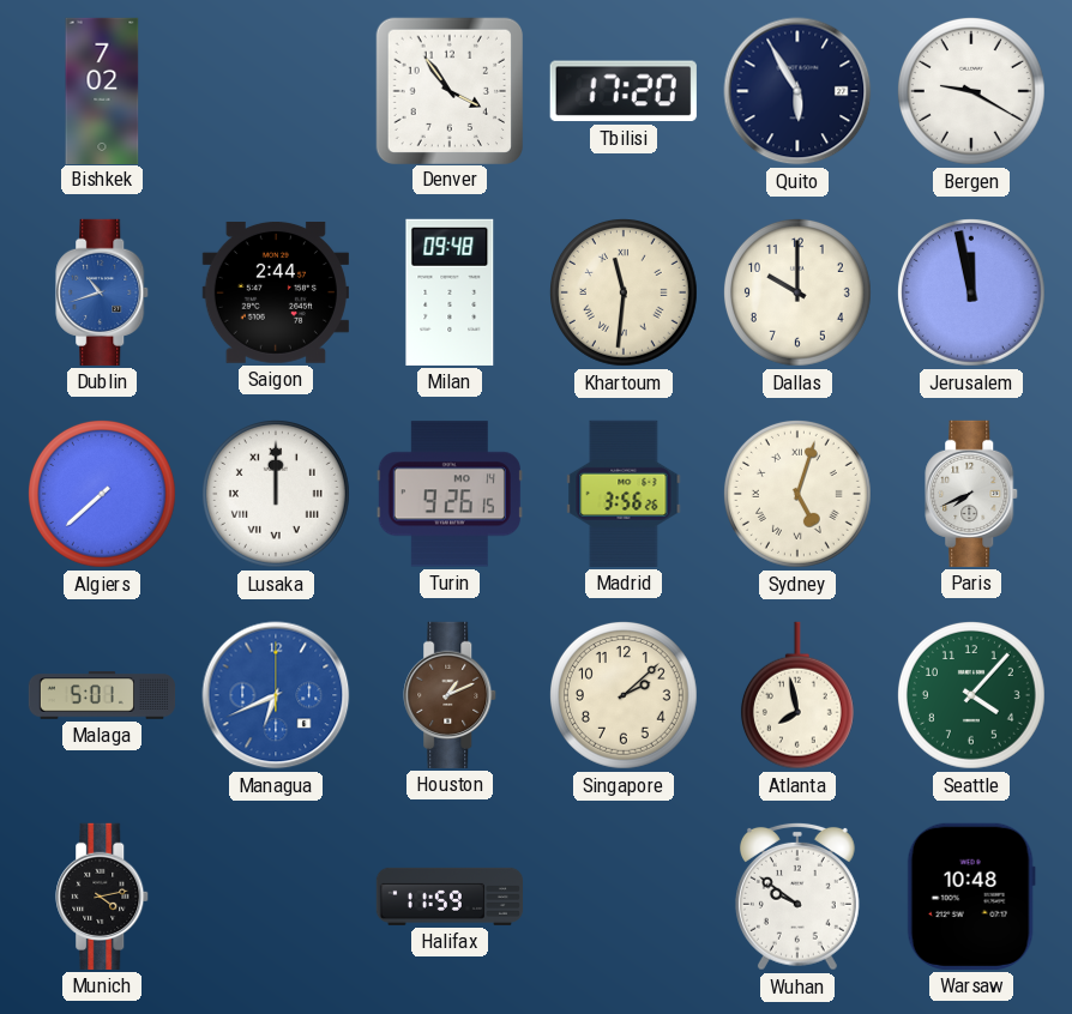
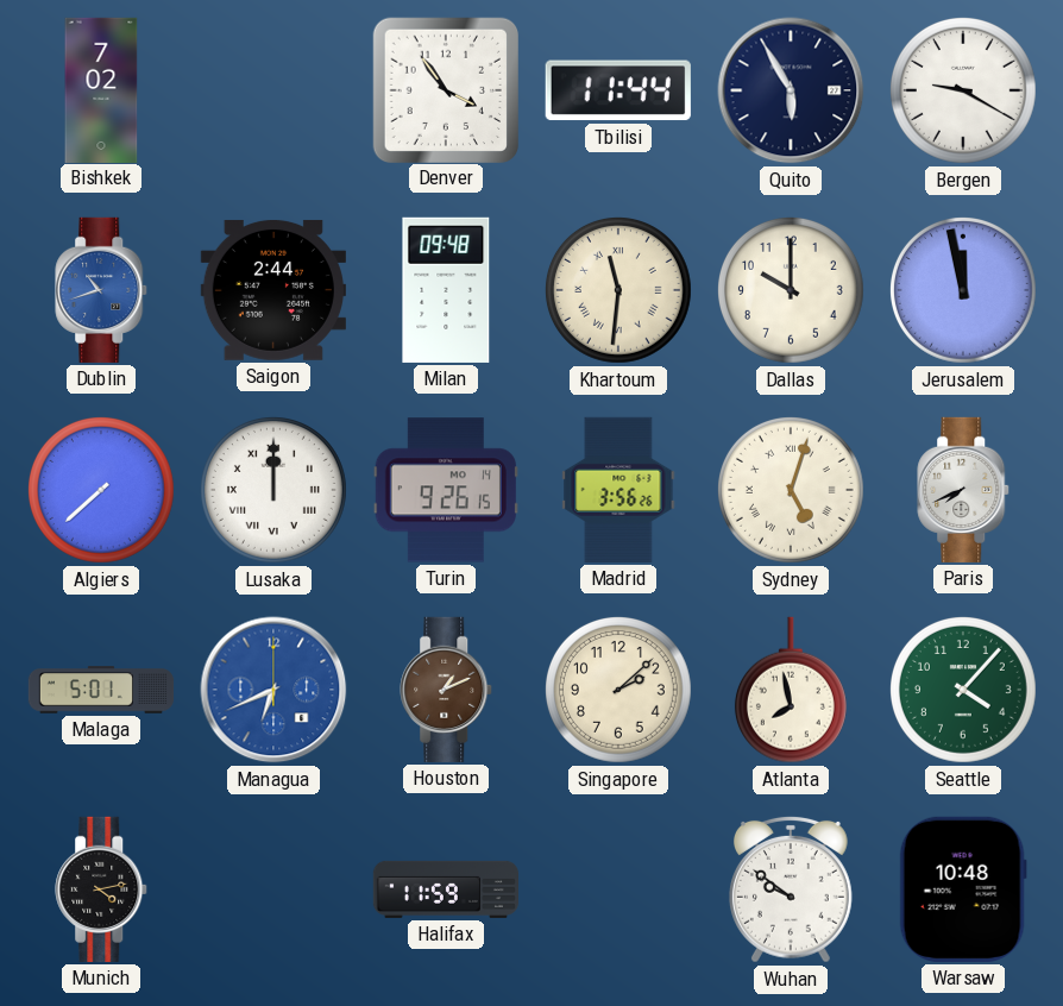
Tbilisi: 17:20 -> 11:44 (618, 90)
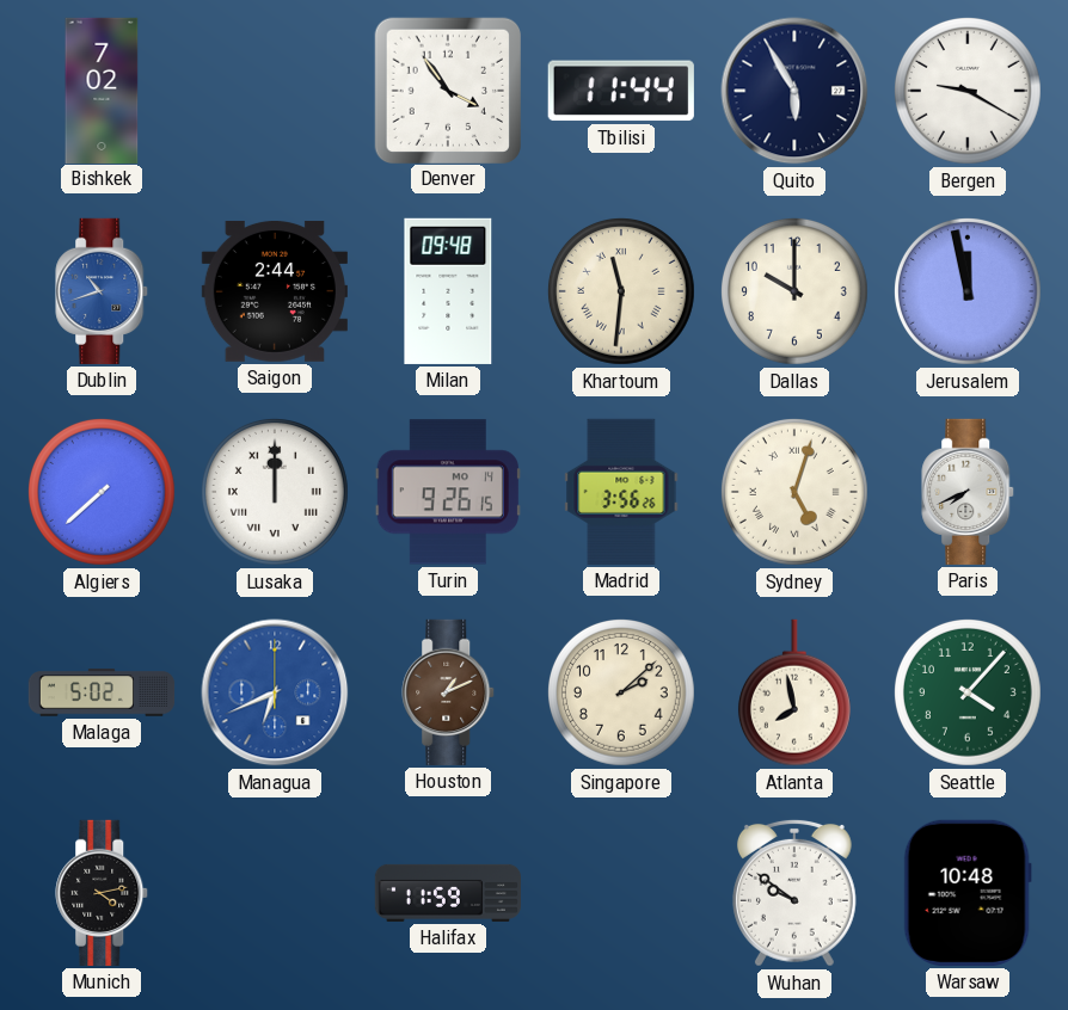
Malaga: 5:01 -> 5:02 (102, 692)
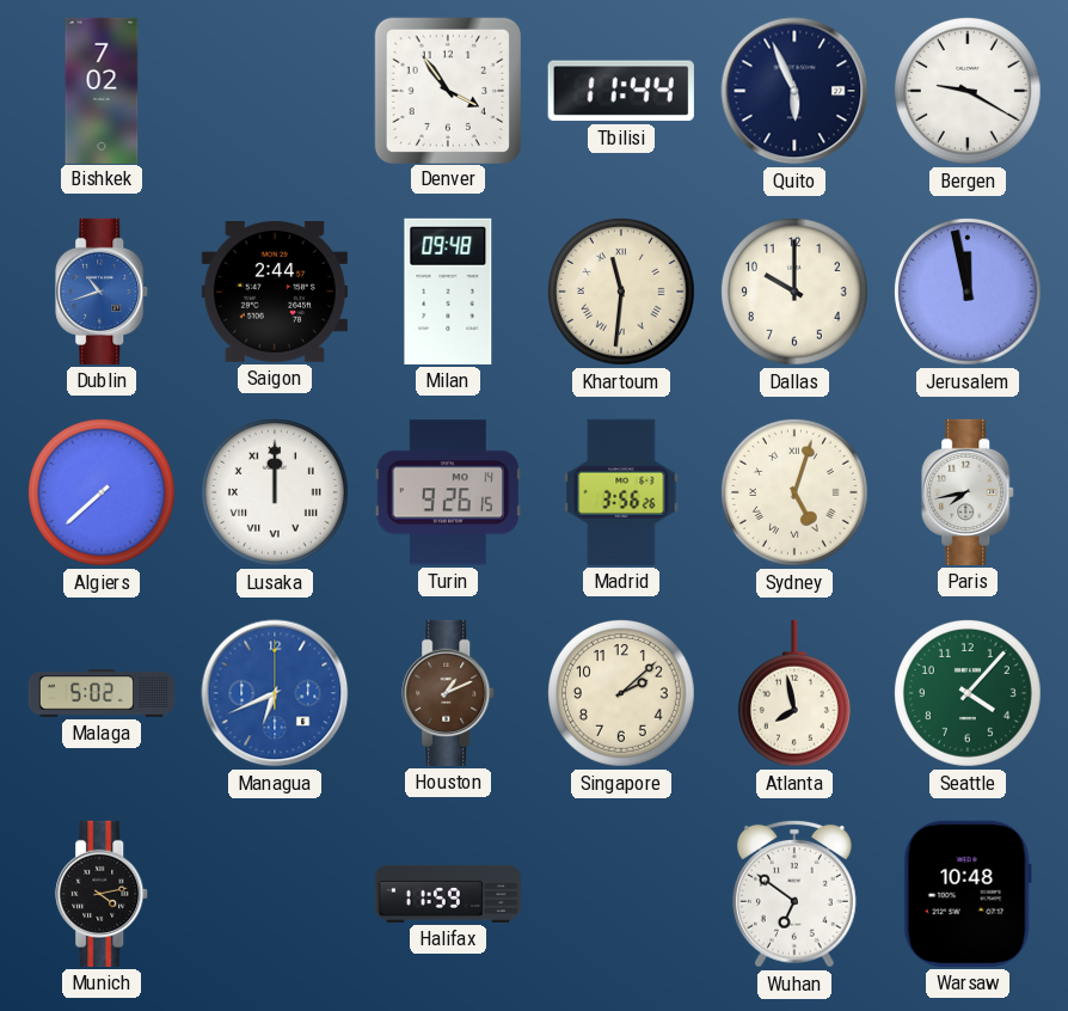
Quito: 5:55 -> 5:56 (794, 91)
Paris: 7:41 -> 7:43 (969, 492)
Wuhan: 9:51 -> 6:51 (794, 894)
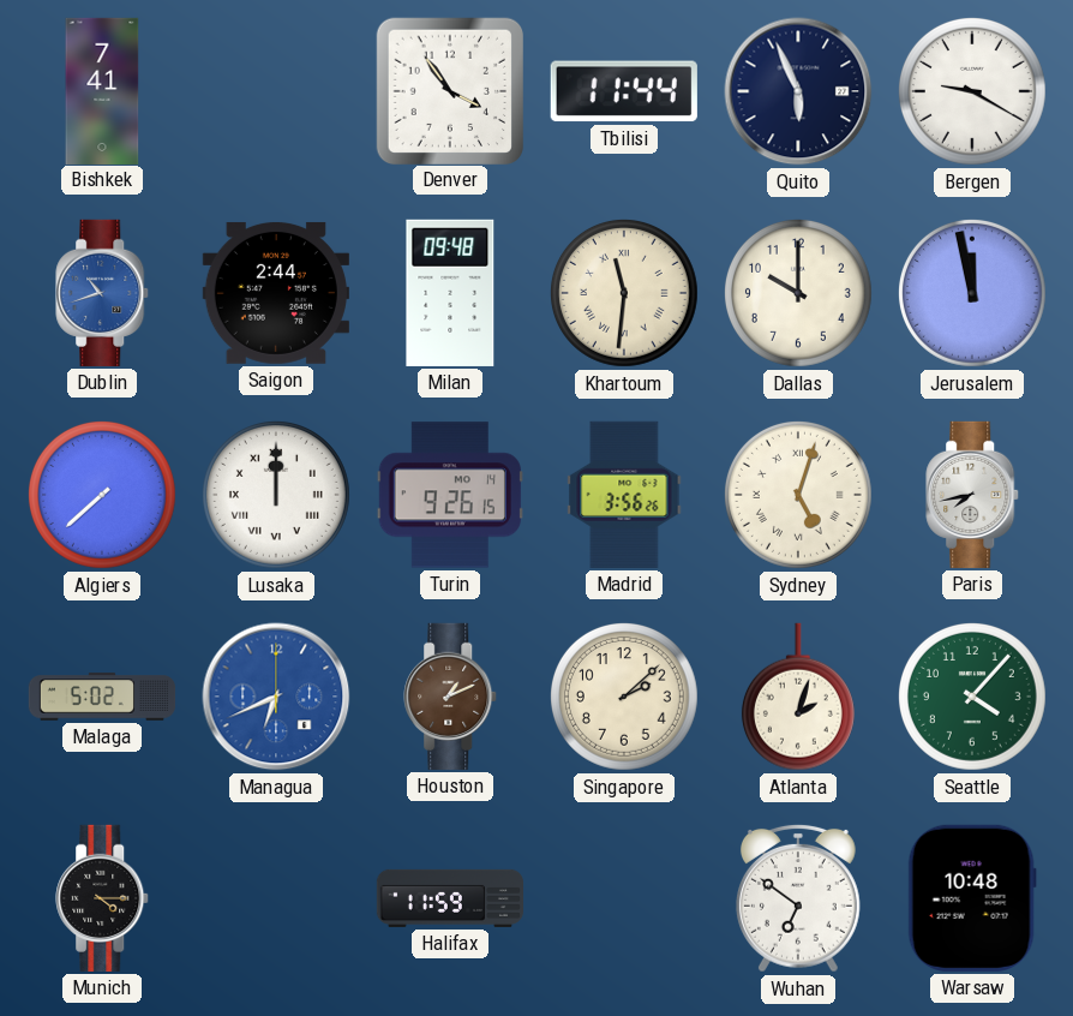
Bishkek: 7:02 -> 7:41 (102, 90)
Atlanta: 7:58 -> 2:03 (798, 697)
Munich: 4:13 -> 4:15 (103, 898)
